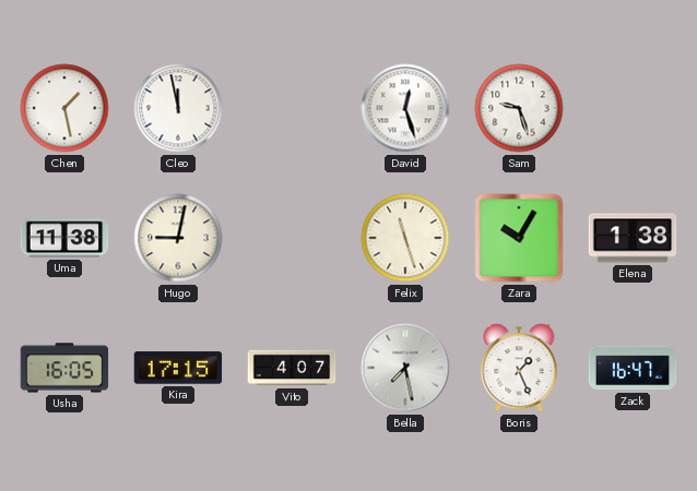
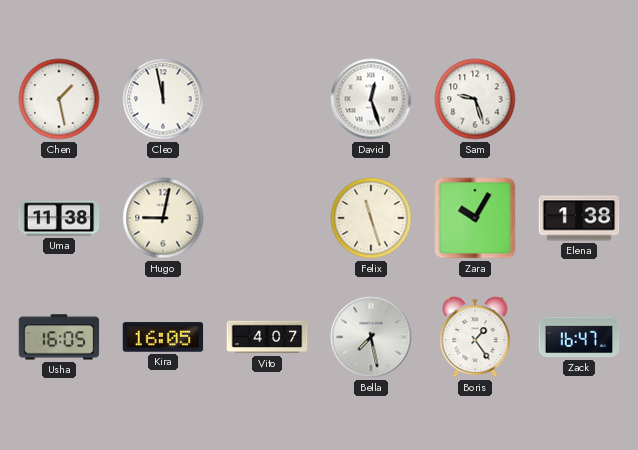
Kira: 17:15 -> 16:05 (163, 337)
Boris: 1:26 -> 1:24 (475, 337)
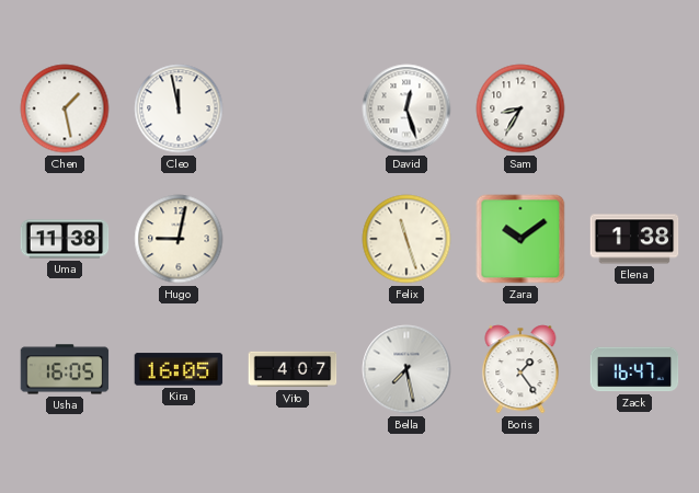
Sam: 9:27 -> 8:35 (520, 108)
Zara: 10:05 -> 10:09 (520, 239)
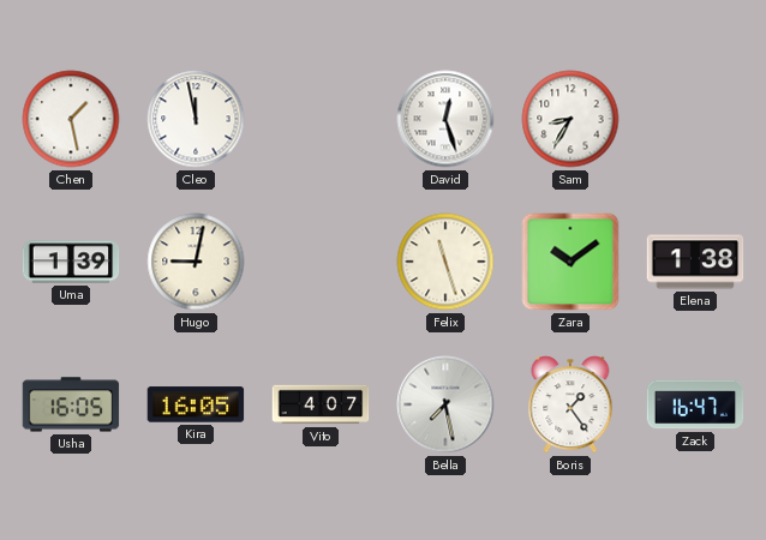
Uma: 11:38 -> 1:39 (71, 262)
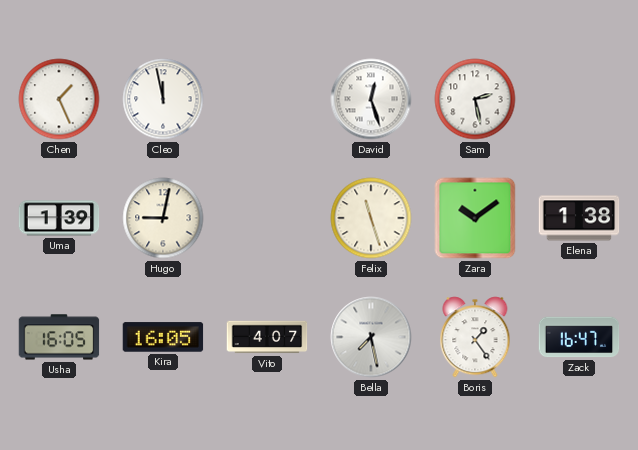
Chen: 1:28 -> 1:26 (59, 99)
Sam: 8:35 -> 2:28 (475, 99)
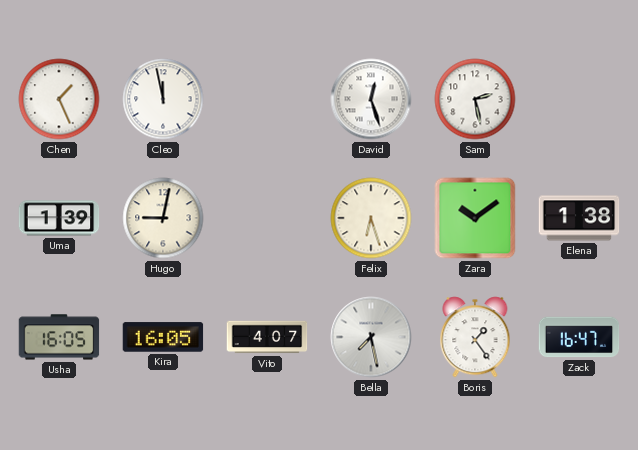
Felix: 11:27 -> 6:27 (371, 218)
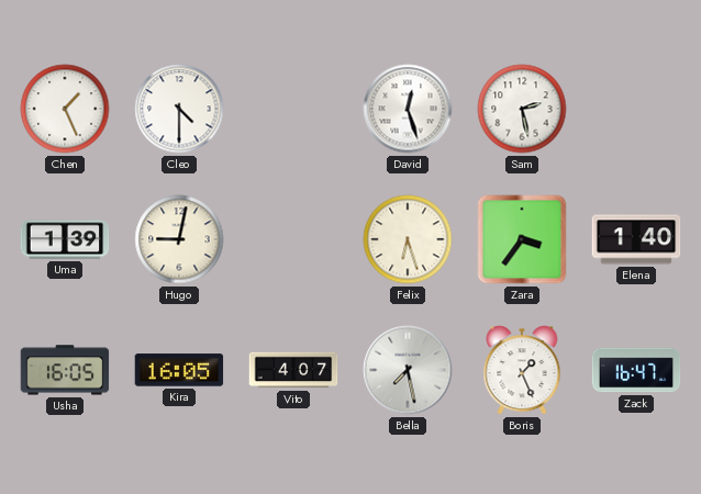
Cleo: 11:58 -> 4:30 (179, 109)
Zara: 10:09 -> 3:36 (522, 239)
Elena: 1:38 -> 1:40 (636, 239)
Boris: 1:24 -> 1:26 (522, 370)
